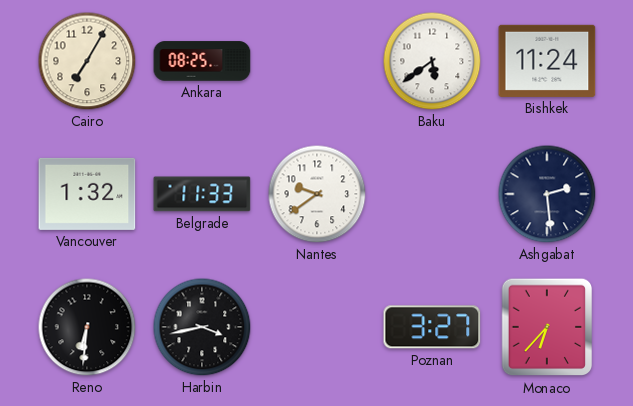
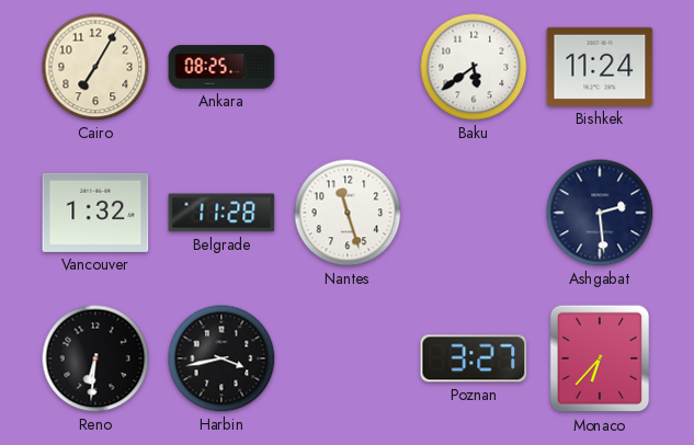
Belgrade: 11:33 -> 11:28 (221, 213)
Nantes: 9:39 -> 11:27 (348, 213)
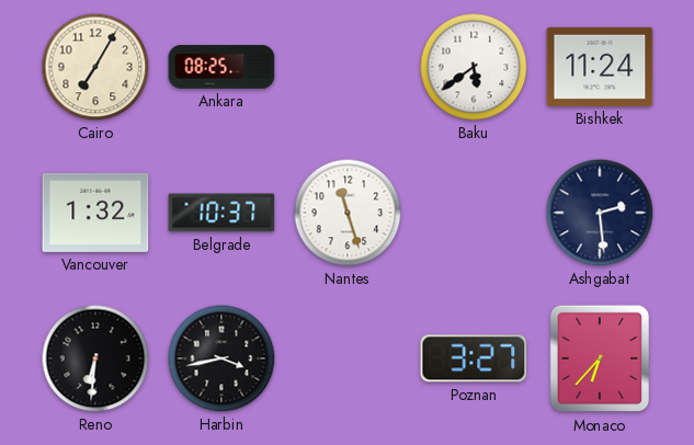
Belgrade: 11:28 -> 10:37 (221, 213)
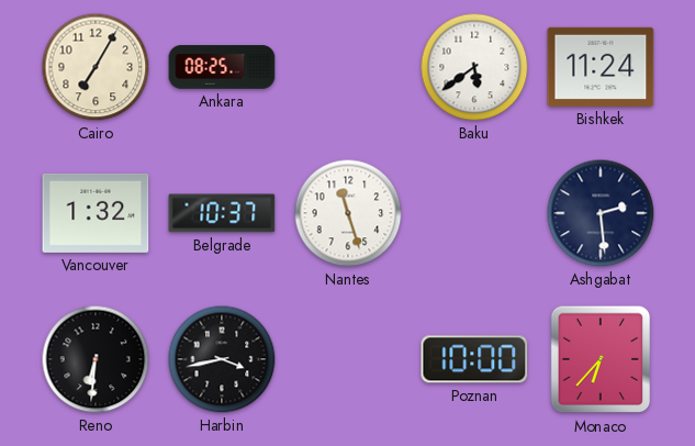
Poznan: 3:27 -> 10:00 (474, 359)
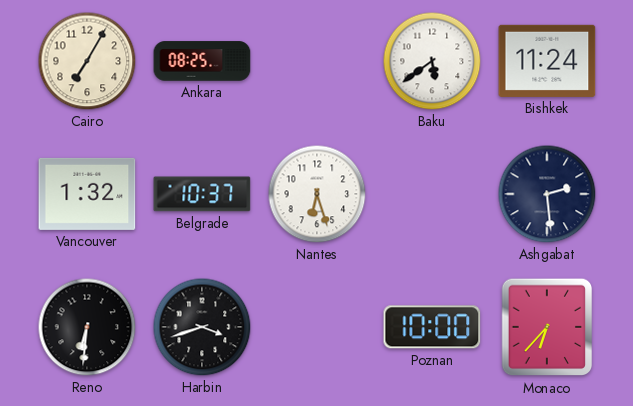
Nantes: 11:27 -> 6:27 (317, 194)
Harbin: 3:43 -> 3:42 (202, 327)
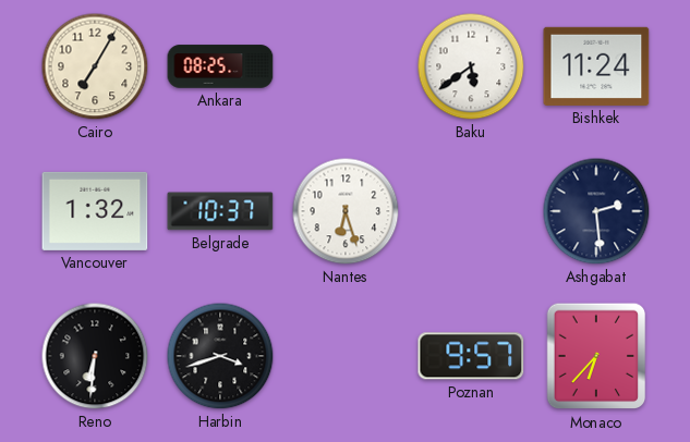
Poznan: 10:00 -> 9:57 (471, 356)
